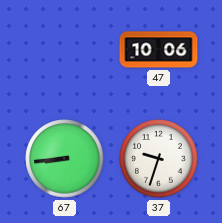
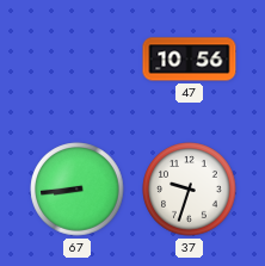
47: 10:06 -> 10:56 (190, 60)
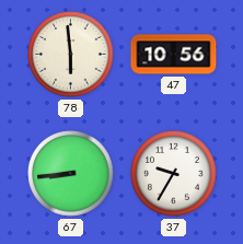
78: none -> 5:59 (71, 55)
37: 9:33 -> 9:35 (174, 174)
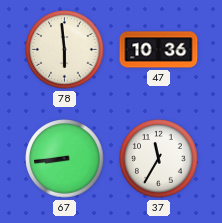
47: 10:56 -> 10:36 (159, 50)
37: 9:35 -> 11:35 (159, 159)
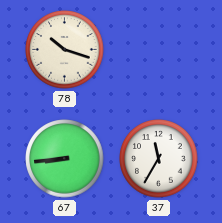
78: 5:59 -> 10:18 (65, 50)
47: 10:36 -> none (159, 50)
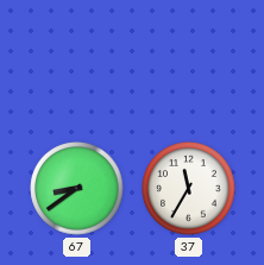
78: 10:18 -> none (65, 50)
67: 8:44 -> 8:39 (77, 189)
